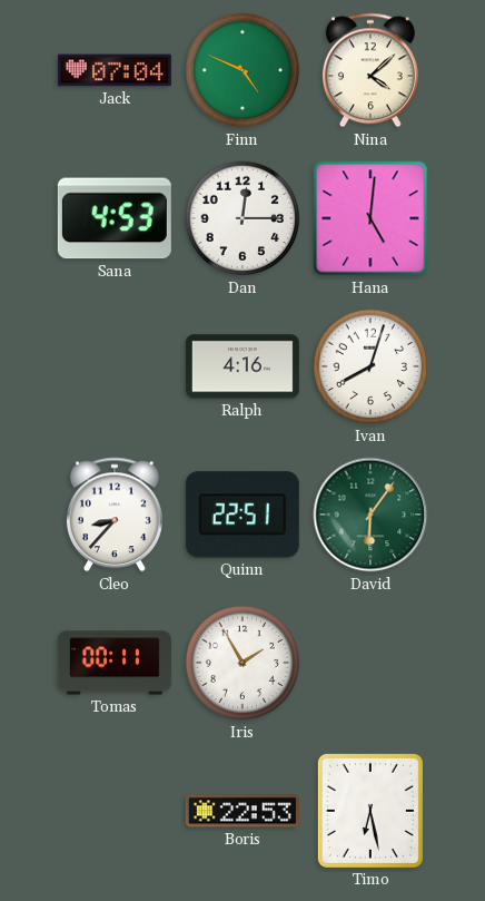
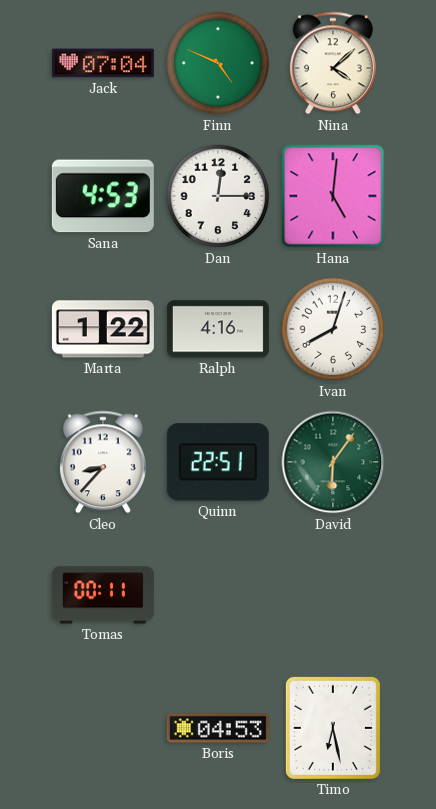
Marta: none -> 1:22 (103, 329)
Iris: 1:55 -> none (242, 663)
Boris: 22:53 -> 04:53 (218, 728)
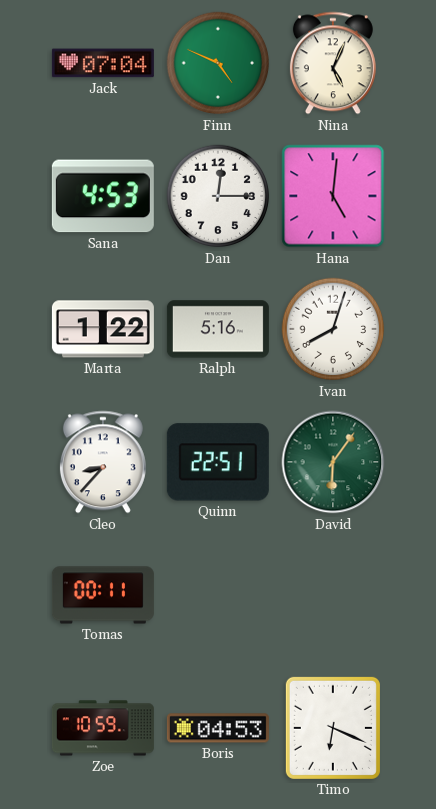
Nina: 4:08 -> 5:04 (333, 63)
Ralph: 4:16 -> 5:16 (218, 329)
Zoe: none -> 10:59 (103, 728)
Timo: 6:28 -> 6:19 (333, 728)
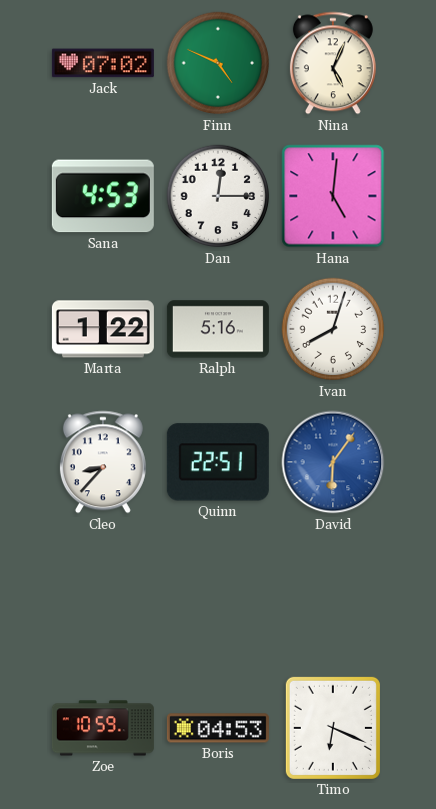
Jack: 07:04 -> 07:02 (103, 63)
David dial: green -> blue (333, 462)
Tomas: 00:11 -> none (103, 595)
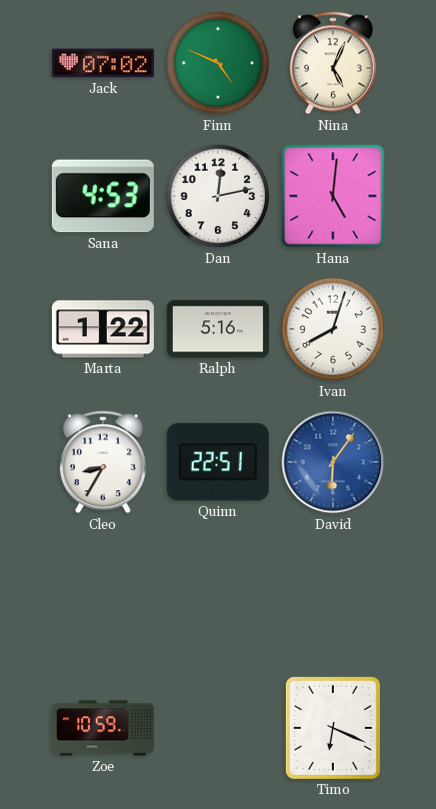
Dan: 12:15 -> 12:13 (218, 196)
Cleo: 8:37 -> 8:35 (103, 462)
Boris: 04:53 -> none (218, 728)
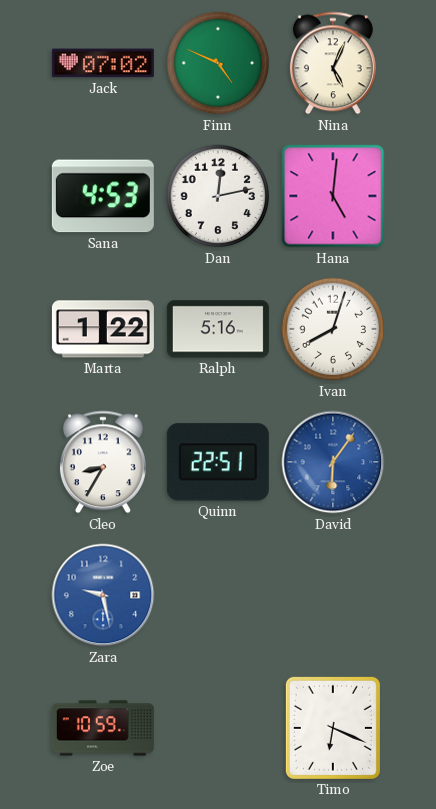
Zara: none -> 9:28 (103, 595)
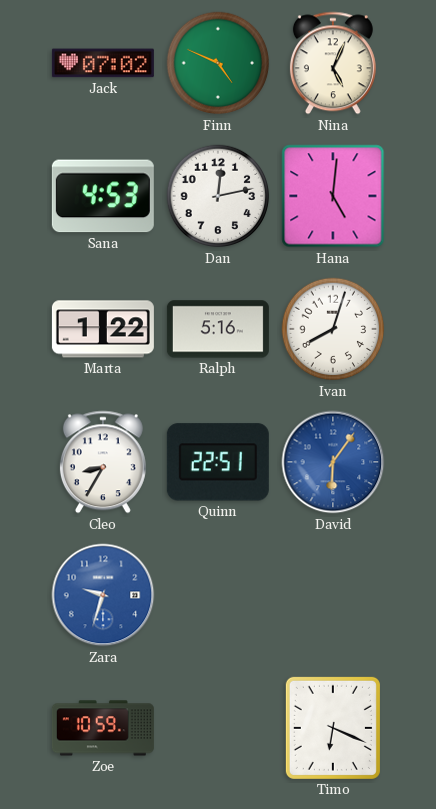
Zara: 9:28 -> 9:33 (103, 595)
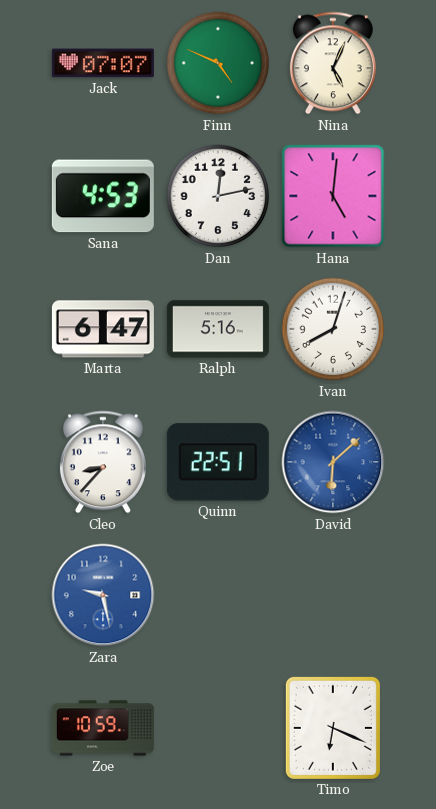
Jack: 07:02 -> 07:07 (103, 63)
Marta: 1:22 -> 6:47 (103, 329)
Cleo: 8:35 -> 8:37 (103, 462)
David: 6:06 -> 6:08 (333, 462)
Zara: 9:33 -> 9:28 (103, 595)
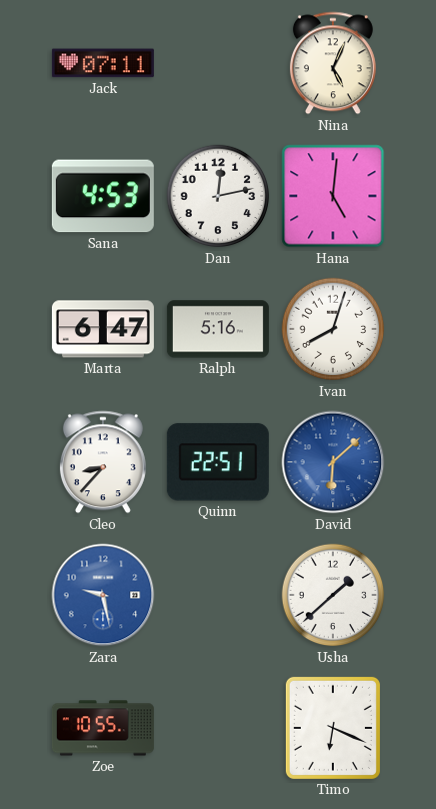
Jack: 07:07 -> 07:11 (103, 63)
Finn: 4:49 -> none (218, 63)
Usha: none -> 1:38 (333, 595)
Zoe: 10:59 -> 10:55 (103, 728)
